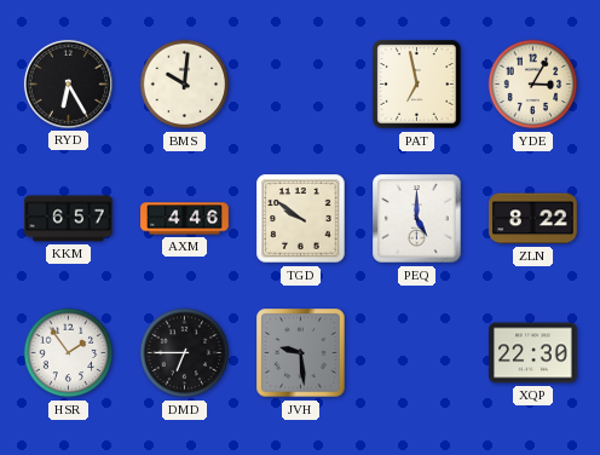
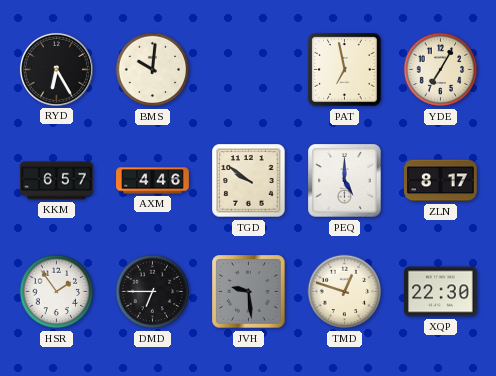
YDE: 3:05 -> 7:05 (441, 70)
ZLN: 8:22 -> 8:17 (441, 181)
TMD: none -> 12:48 (345, 292)
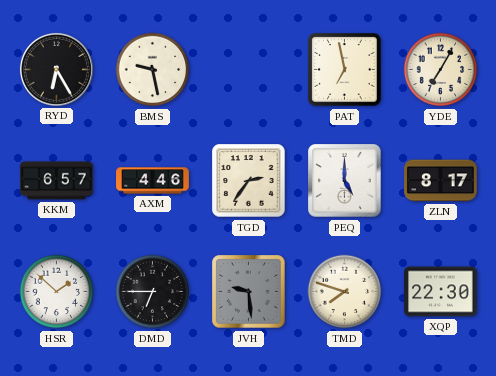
BMS: 10:01 -> 9:28 (153, 70)
TGD: 9:51 -> 2:36 (249, 181)
HSR: 1:54 -> 1:52 (57, 292)
TMD: 12:48 -> 7:48 (345, 292)
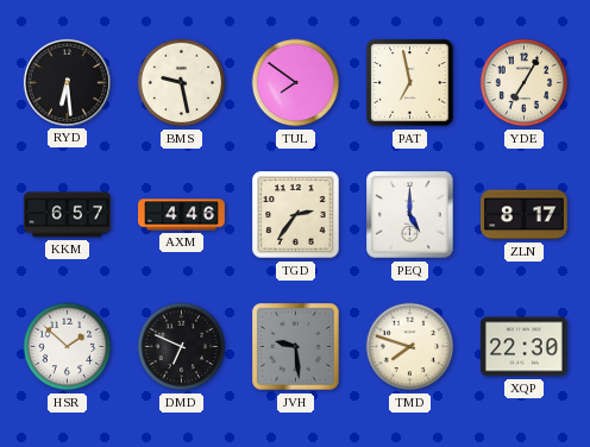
RYD: 6:25 -> 6:29 (67, 82)
TUL: none -> 7:51 (296, 83)
DMD: 6:45 -> 6:49 (182, 347)
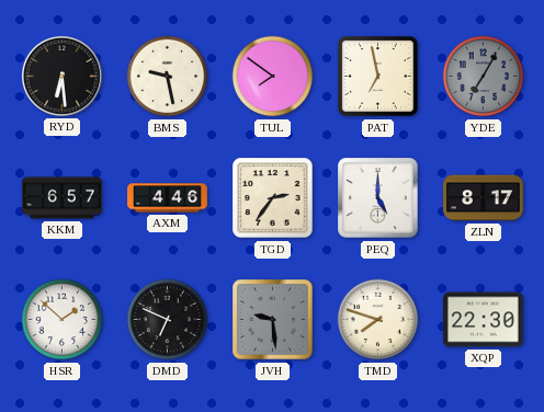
YDE dial: cream -> grey (484, 77)
